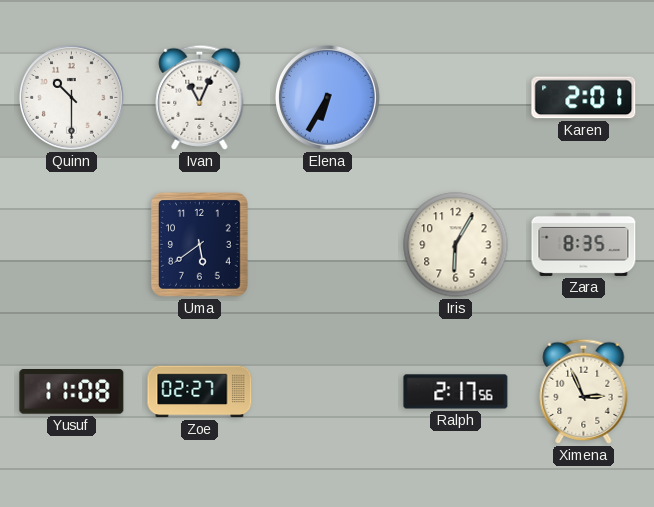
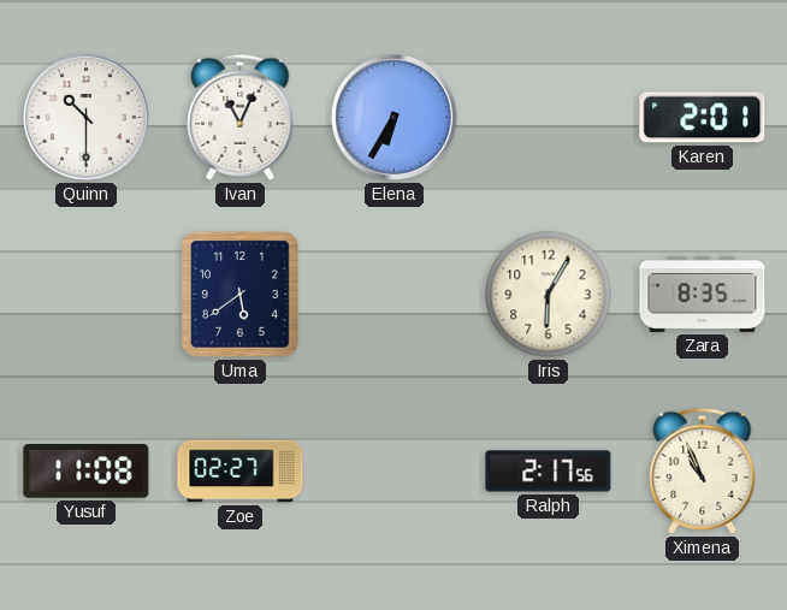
Ximena: 2:56 -> 10:56 (703, 470)
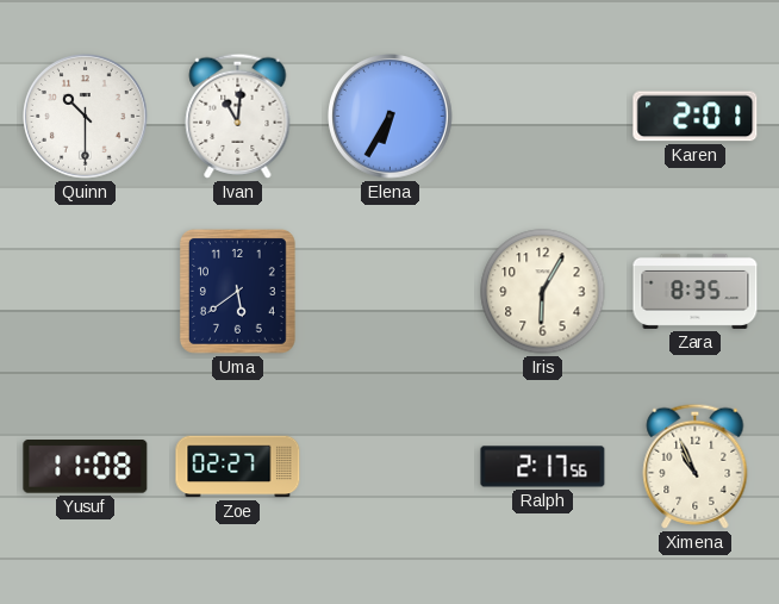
Ivan: 11:04 -> 11:01 (238, 116)
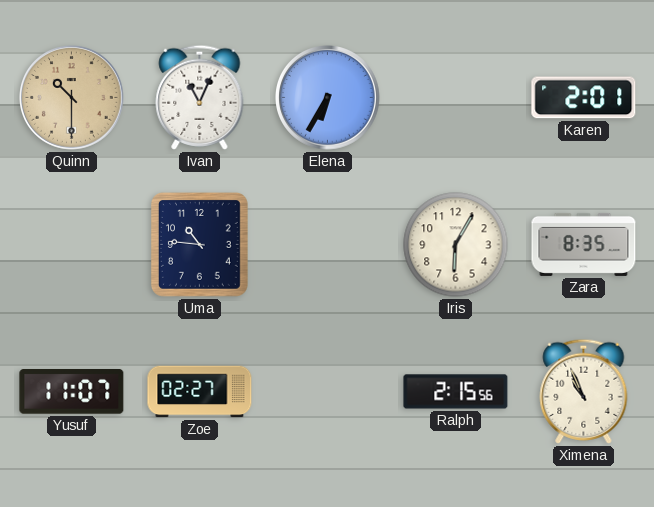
Quinn dial: white -> champagne (72, 98)
Ivan: 11:01 -> 11:04 (200, 97)
Uma: 5:39 -> 10:46 (199, 245)
Yusuf: 11:08 -> 11:07 (72, 392)
Ralph: 2:17 -> 2:15 (456, 392)
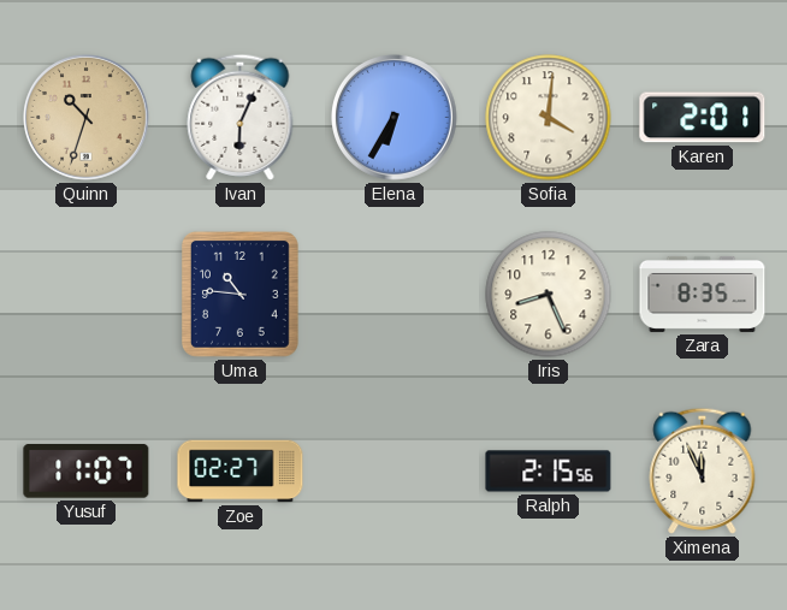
Quinn: 10:30 -> 10:33 (87, 118)
Ivan: 11:04 -> 6:04 (241, 117)
Sofia: none -> 4:01 (549, 118)
Iris: 6:05 -> 8:26 (549, 295)
Ximena: 10:56 -> 11:56 (703, 470)
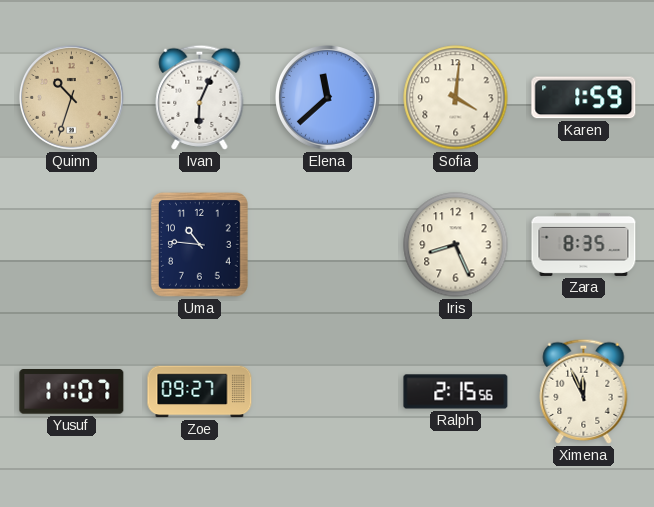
Elena: 6:35 -> 11:38 (328, 98)
Karen: 2:01 -> 1:59 (584, 98)
Zoe: 02:27 -> 09:27 (200, 392)
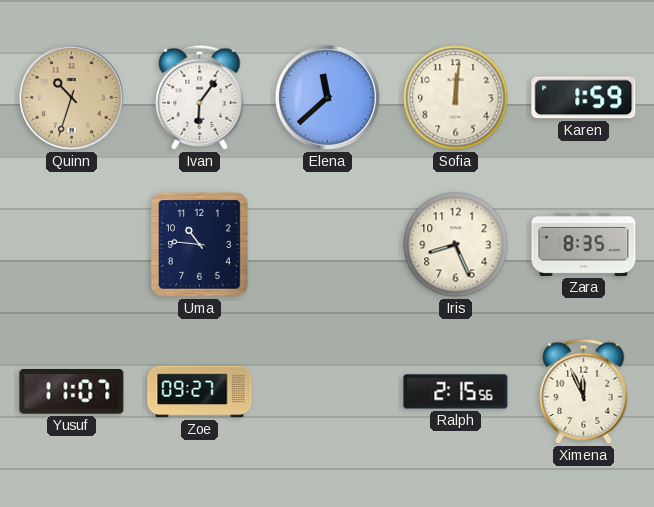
Ivan: 6:04 -> 6:06 (200, 97)
Sofia: 4:01 -> 12:01 (456, 98)
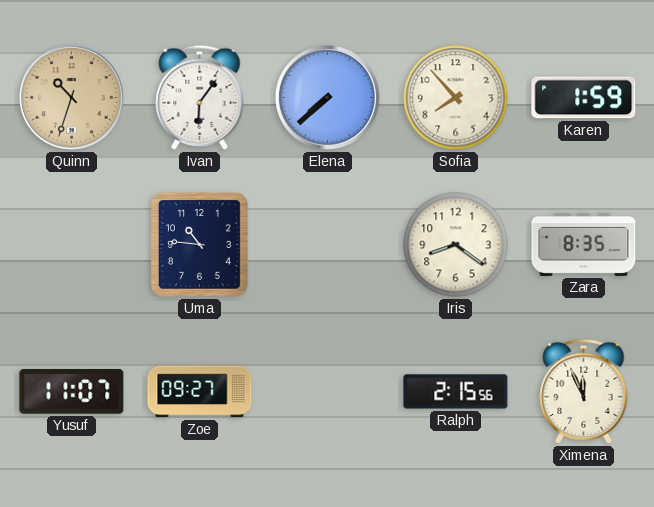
Elena: 11:38 -> 7:38 (328, 98)
Sofia: 12:01 -> 7:53 (456, 98)
Iris: 8:26 -> 8:21 (456, 245)
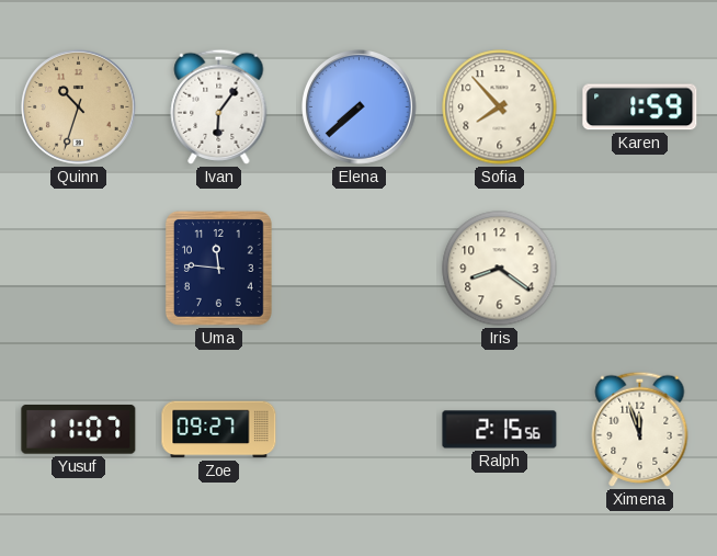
Uma: 10:46 -> 11:46 (218, 269)
Zara: 8:35 -> none (584, 244)
Ximena: 11:56 -> 11:57 (640, 429)
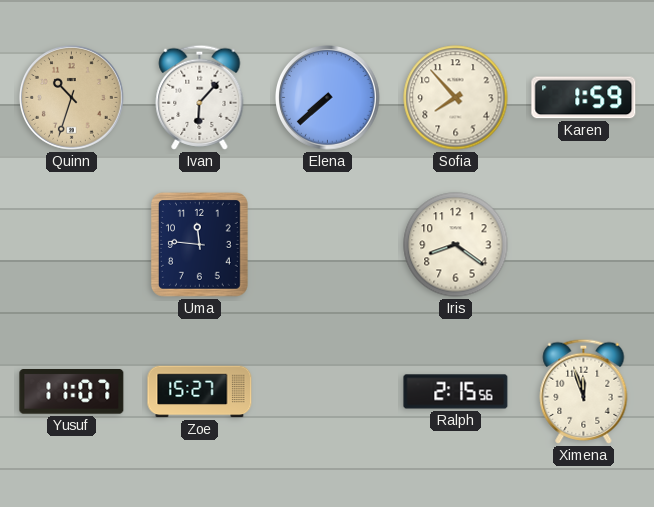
Ivan: 6:06 -> 6:07 (200, 97)
Zoe: 09:27 -> 15:27 (200, 392)
